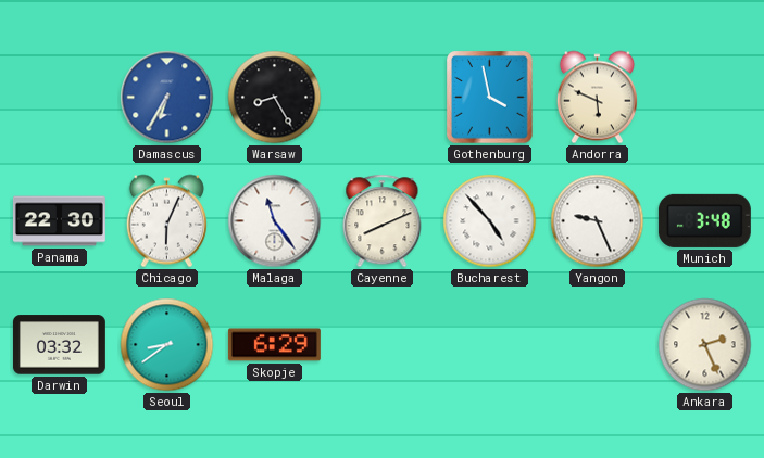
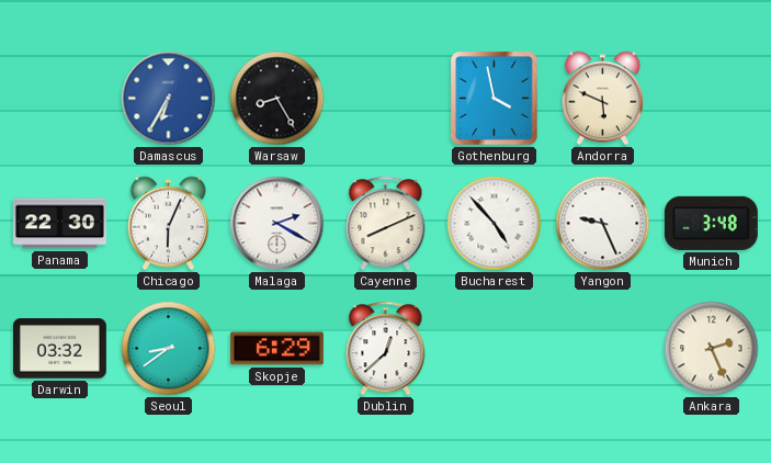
Malaga: 11:24 -> 2:20 (277, 224)
Dublin: none -> 12:38 (386, 349)
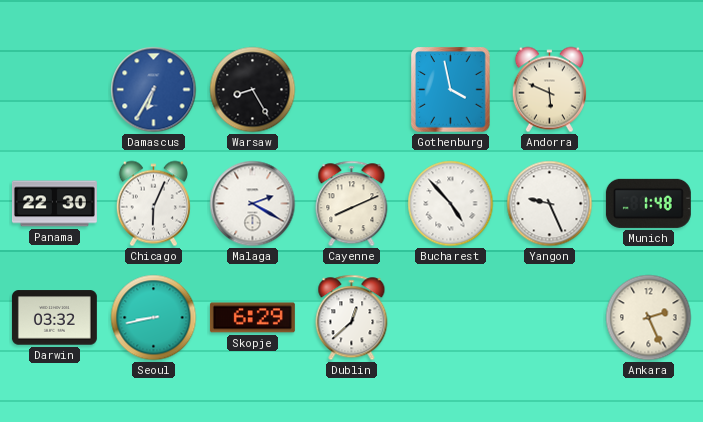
Munich: 3:48 -> 1:48 (648, 203)
Seoul: 8:39 -> 8:43 (154, 318)
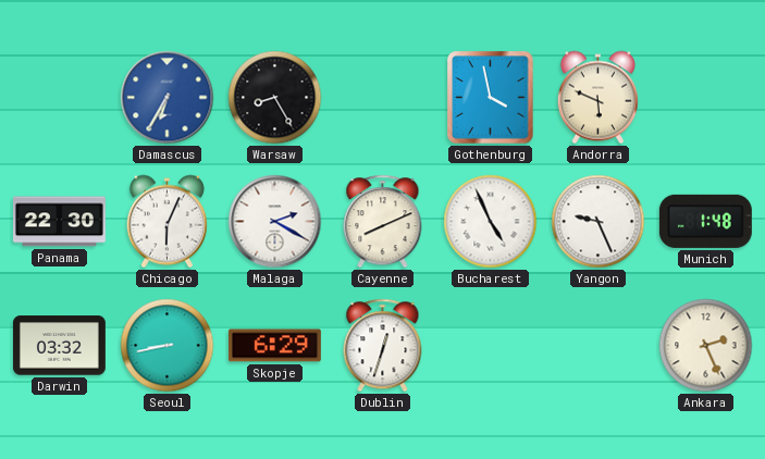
Bucharest: 4:53 -> 4:56 (491, 222)
Dublin: 12:38 -> 12:33 (383, 346)
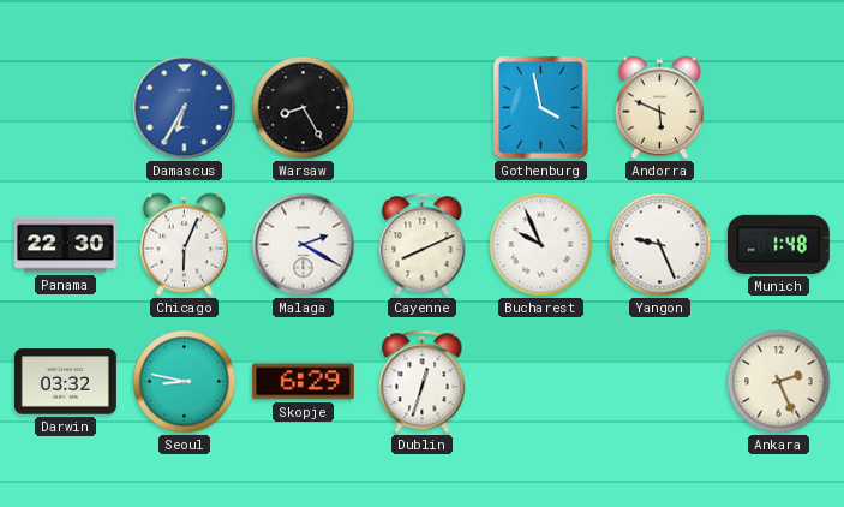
Bucharest: 4:56 -> 9:56 (541, 245)
Seoul: 8:43 -> 8:47 (185, 382)
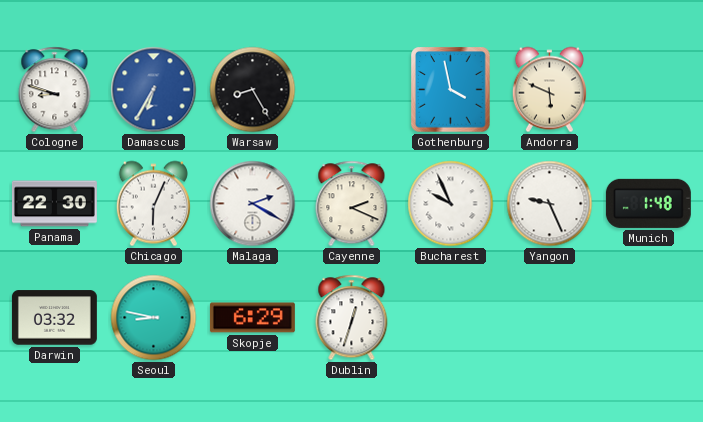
Cologne: none -> 8:48 (55, 90)
Cayenne: 8:11 -> 2:19 (352, 204)
Ankara: 2:26 -> none (779, 382)
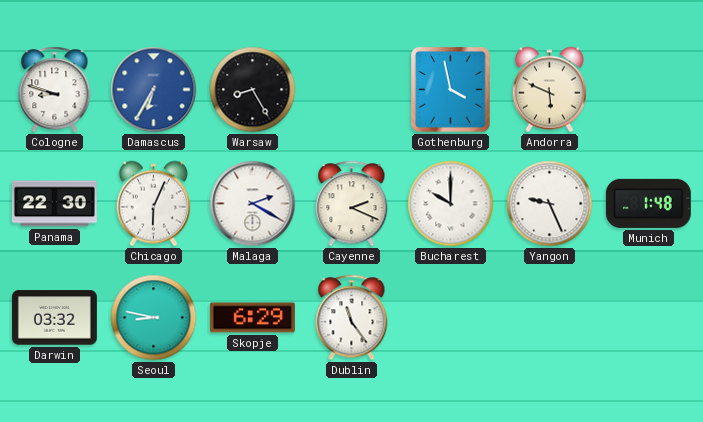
Bucharest: 9:56 -> 10:00 (451, 204)
Dublin: 12:33 -> 11:24 (352, 318)
